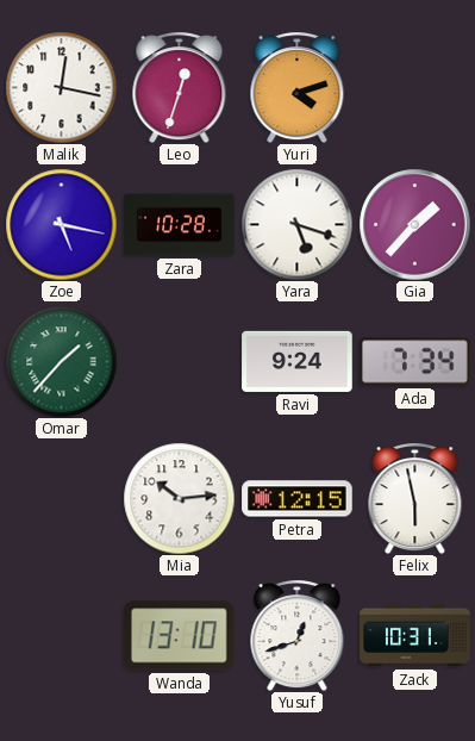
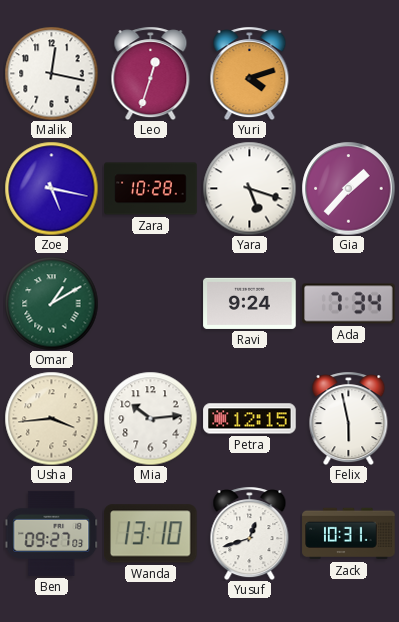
Omar: 1:37 -> 1:10 (51, 303)
Usha: none -> 3:44 (51, 418)
Ben: none -> 09:27 (51, 533)
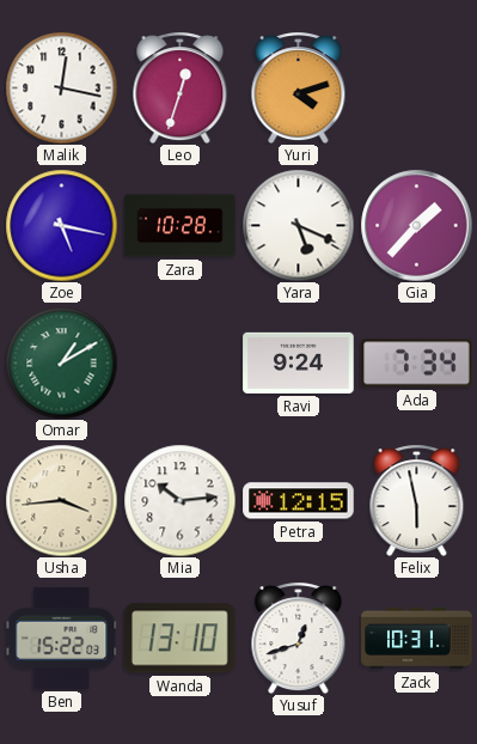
Yara: 5:18 -> 5:19 (298, 225)
Ben: 09:27 -> 15:22 (61, 638)
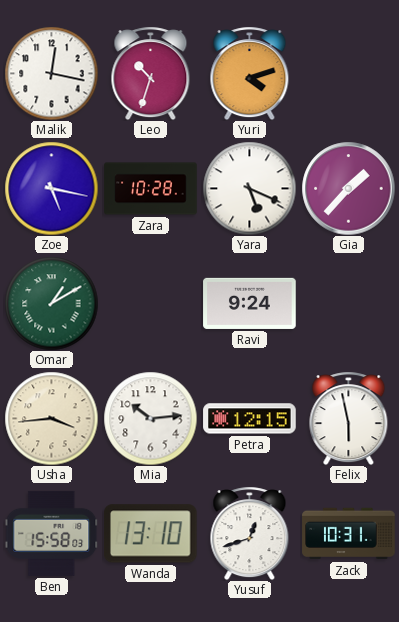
Leo: 12:33 -> 10:33 (151, 73)
Ada: 7:34 -> none (417, 364)
Ben: 15:22 -> 15:58 (51, 533)
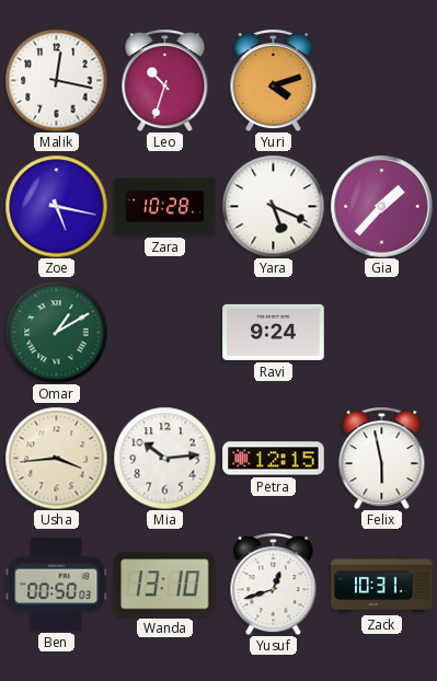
Ben: 15:58 -> 00:50 (56, 584)
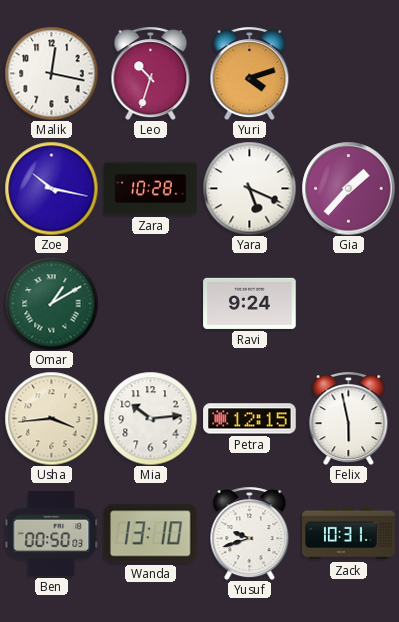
Zoe: 5:17 -> 10:17 (51, 188)
Yusuf: 12:42 -> 9:42 (250, 533)
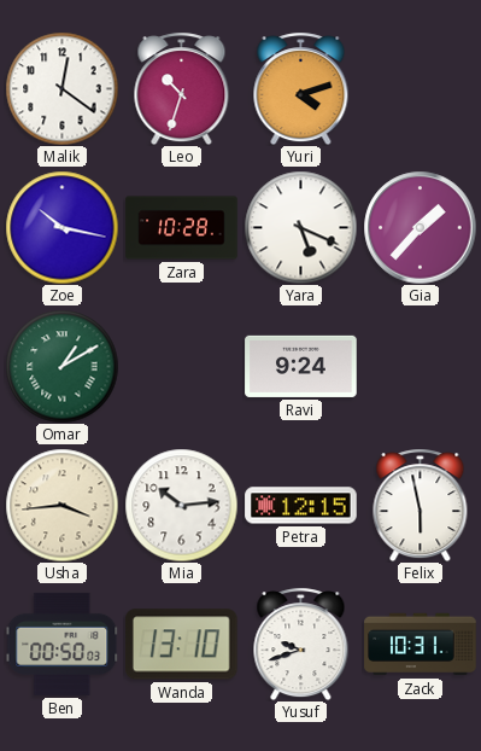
Malik: 12:17 -> 12:21 (61, 88)
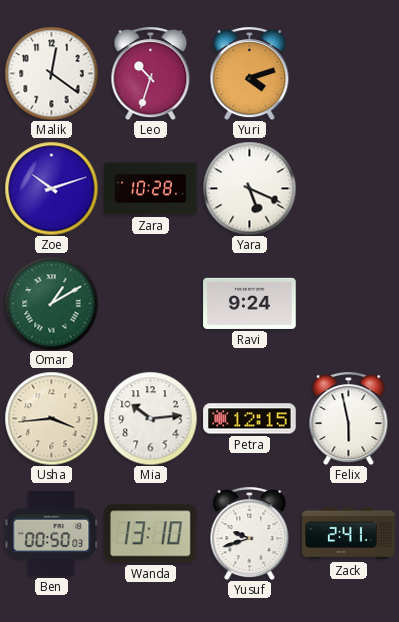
Zoe: 10:17 -> 10:12 (51, 188)
Gia: 1:37 -> none (420, 227)
Zack: 10:31 -> 2:41 (349, 534)
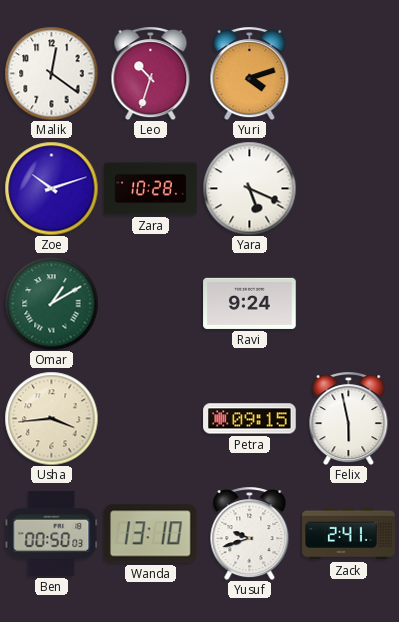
Mia: 10:14 -> none (150, 418)
Petra: 12:15 -> 09:15 (250, 419)
